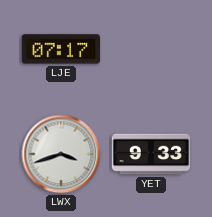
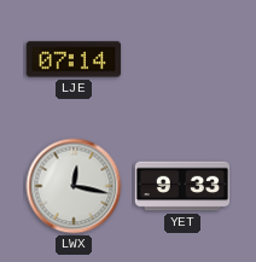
LJE: 07:17 -> 07:14 (74, 59)
LWX: 3:42 -> 12:17 (74, 186)
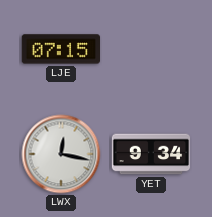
LJE: 07:14 -> 07:15 (61, 49)
YET: 9:33 -> 9:34 (151, 154)
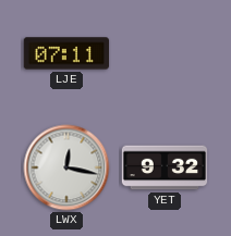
LJE: 07:15 -> 07:11 (66, 53)
YET: 9:34 -> 9:32 (165, 167)
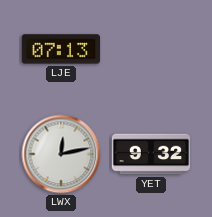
LJE: 07:11 -> 07:13 (61, 49)
LWX: 12:17 -> 12:13 (61, 154)
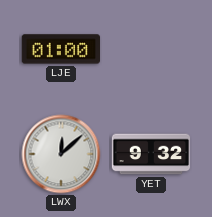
LJE: 07:13 -> 01:00 (61, 49)
LWX: 12:13 -> 12:08 (61, 154)
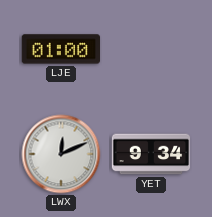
LWX: 12:08 -> 12:11 (61, 154)
YET: 9:32 -> 9:34 (151, 154)
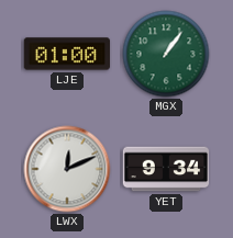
MGX: none -> 1:06 (166, 54)
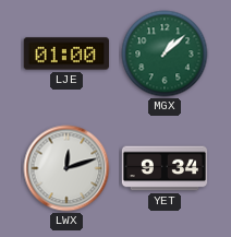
MGX: 1:06 -> 1:08 (165, 54)
LWX: 12:11 -> 12:12 (66, 168)
